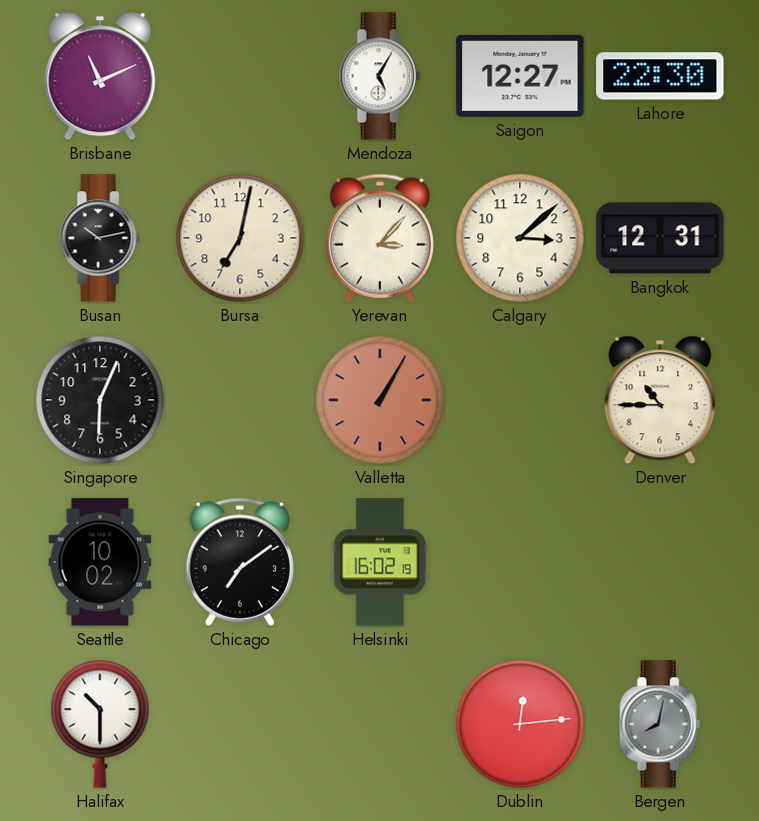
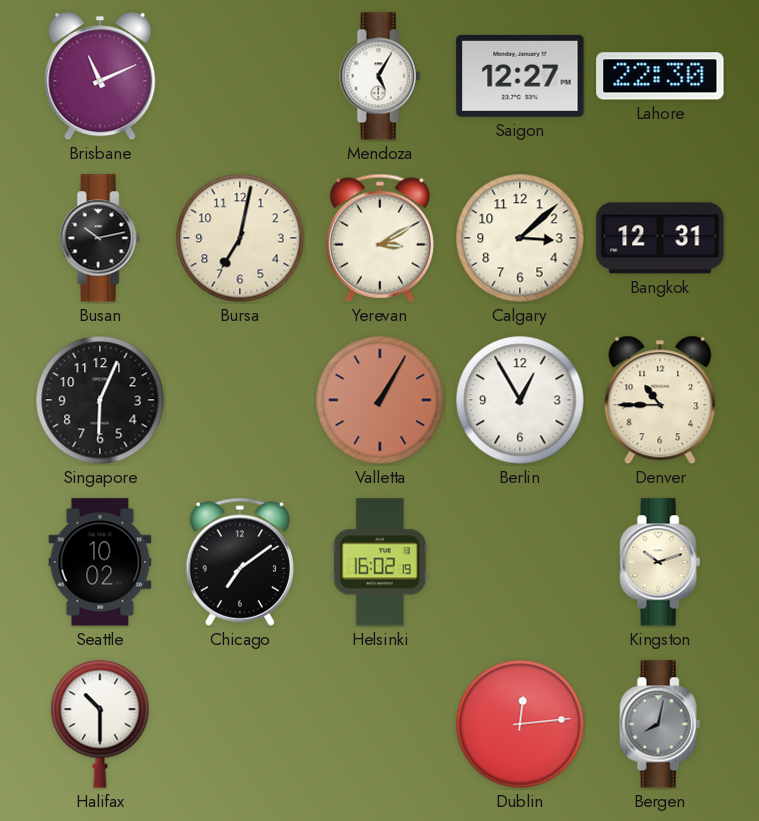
Yerevan: 3:07 -> 3:10 (380, 238)
Berlin: none -> 12:55 (520, 400)
Kingston: none -> 10:12 (660, 562)
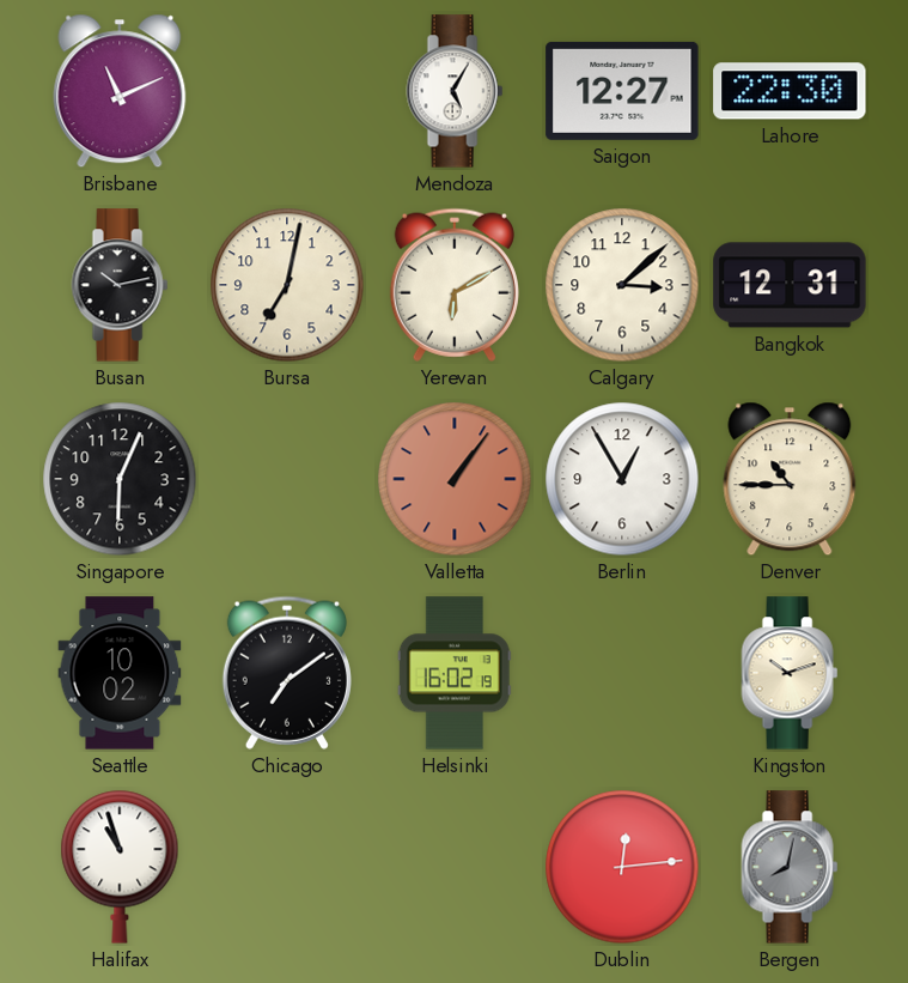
Yerevan: 3:10 -> 6:10 (455, 285)
Valletta: 1:05 -> 1:06 (455, 479)
Halifax: 10:30 -> 10:57 (120, 867)
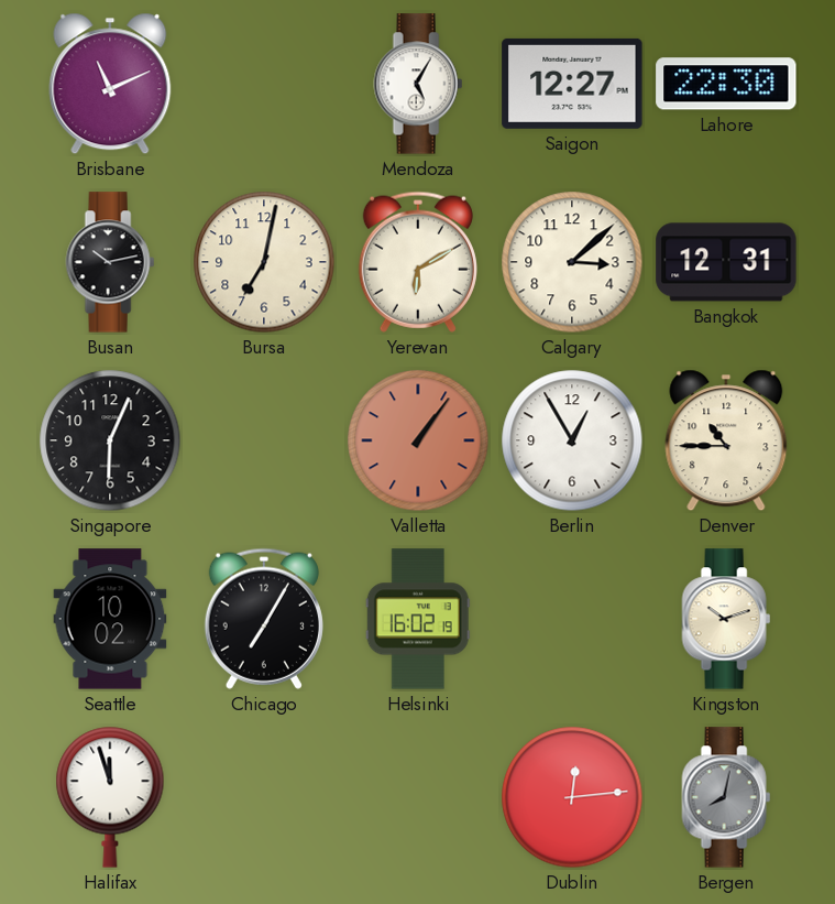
Chicago: 7:09 -> 7:05 (264, 619)
Halifax: 10:57 -> 11:57 (110, 797)
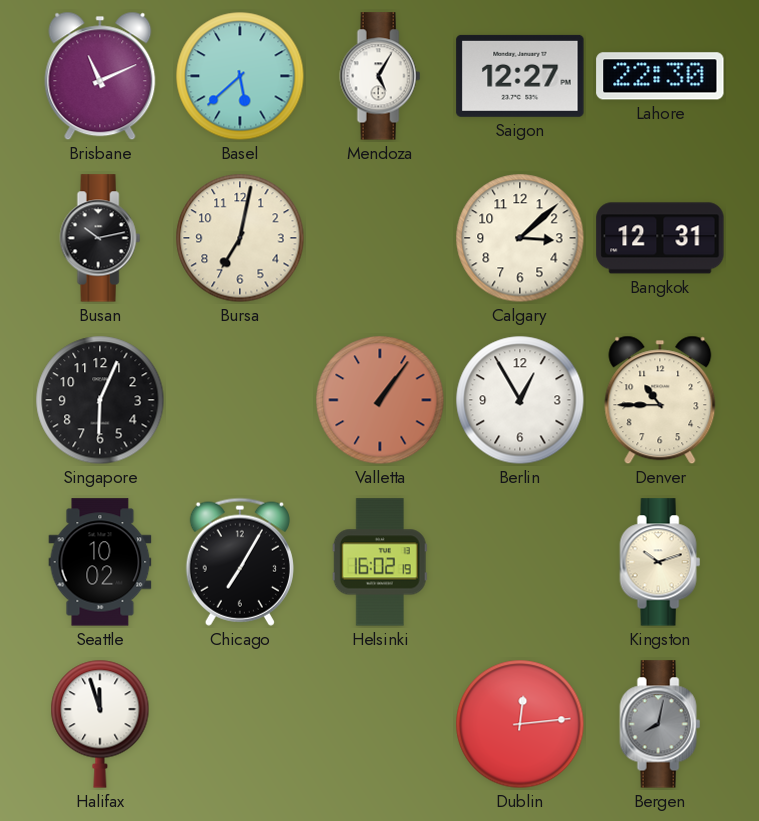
Basel: none -> 5:38 (240, 76)
Yerevan: 6:10 -> none (418, 262)
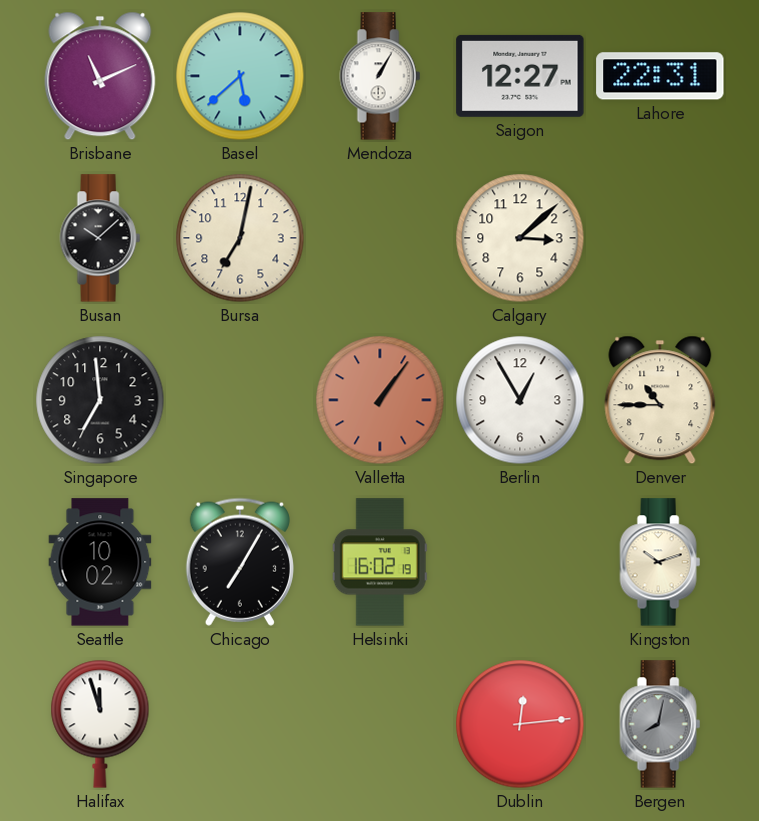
Mendoza: 5:05 -> 1:05 (380, 76)
Lahore: 22:30 -> 22:31 (660, 76)
Busan: 10:13 -> 10:08 (100, 238)
Bangkok: 12:31 -> none (660, 238)
Singapore: 6:04 -> 6:59 (100, 400)
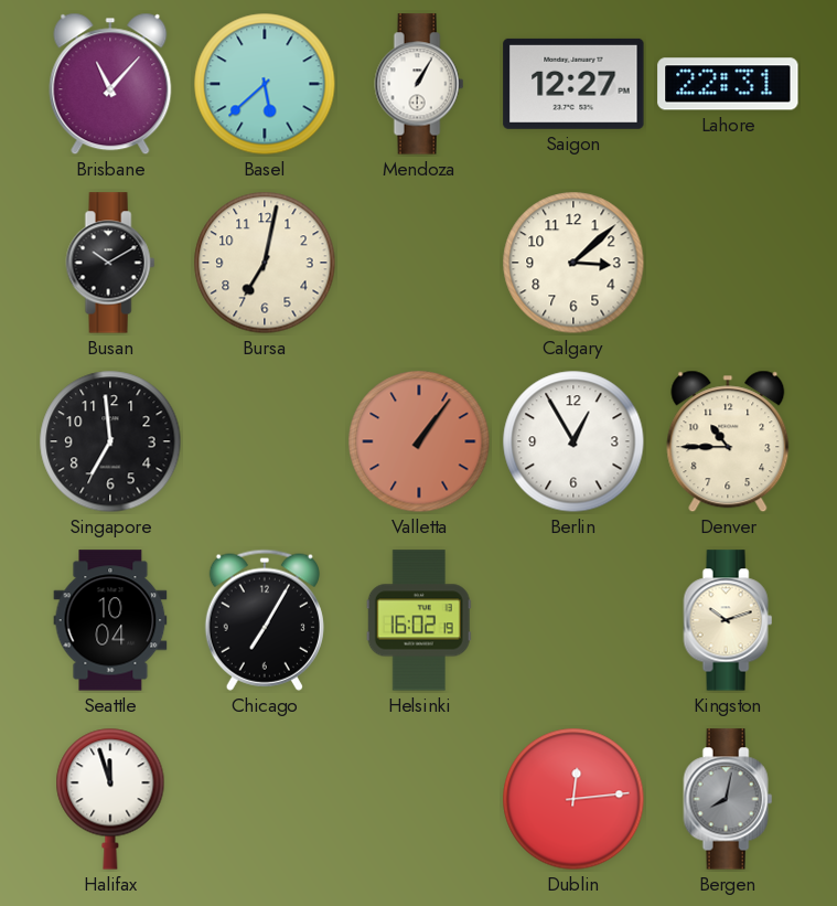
Brisbane: 11:11 -> 11:07 (110, 84)
Busan: 10:08 -> 10:10 (110, 263)
Seattle: 10:02 -> 10:04 (110, 620)
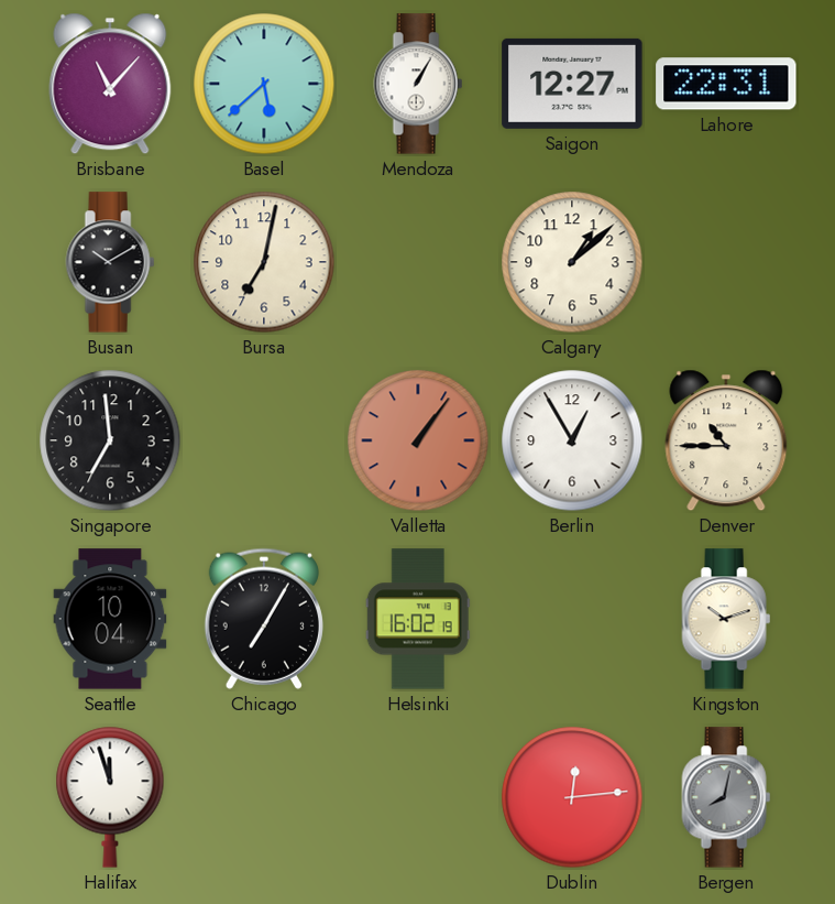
Calgary: 3:08 -> 1:08 (572, 262)
